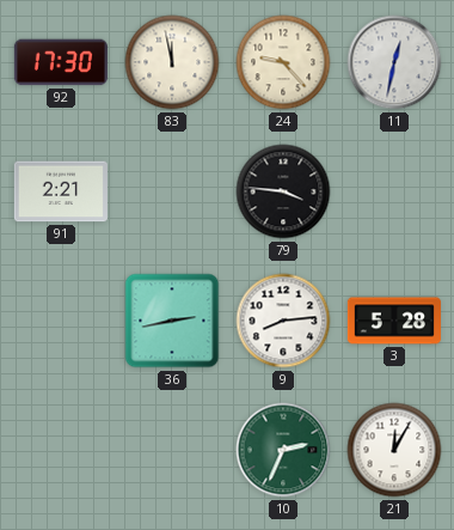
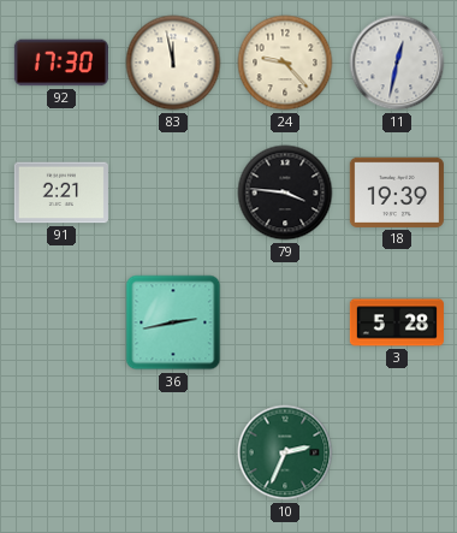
18: none -> 19:39 (397, 193)
9: 8:14 -> none (283, 321)
21: 12:05 -> none (394, 450)
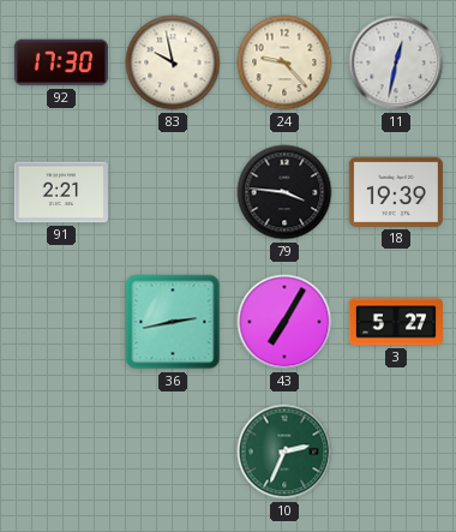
83: 11:58 -> 9:58 (173, 62)
43: none -> 7:05 (284, 322)
3: 5:28 -> 5:27 (396, 322)
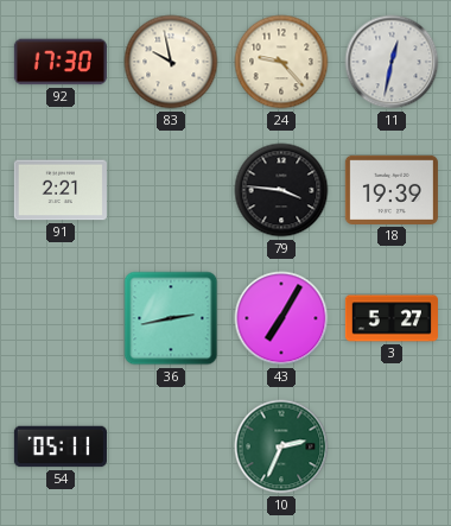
54: none -> 05:11 (61, 446)
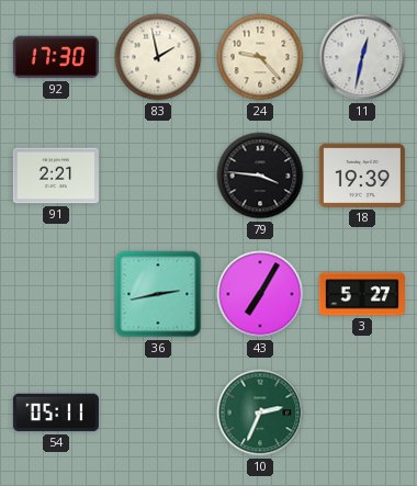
83: 9:58 -> 1:58 (158, 57)
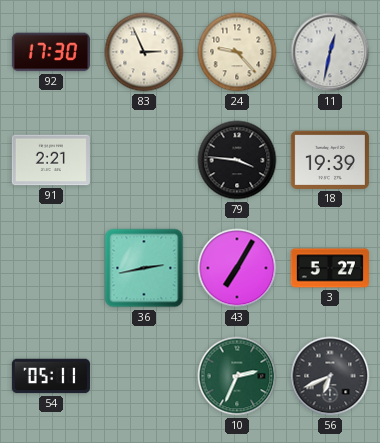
83: 1:58 -> 2:56 (144, 52)
56: none -> 6:41 (330, 376)
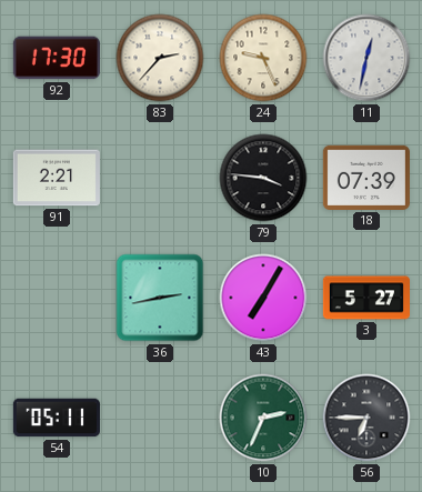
83: 2:56 -> 2:37 (160, 58)
24: 9:23 -> 9:26 (263, 58)
18: 19:39 -> 07:39 (366, 178)
56: 6:41 -> 6:45 (366, 418)
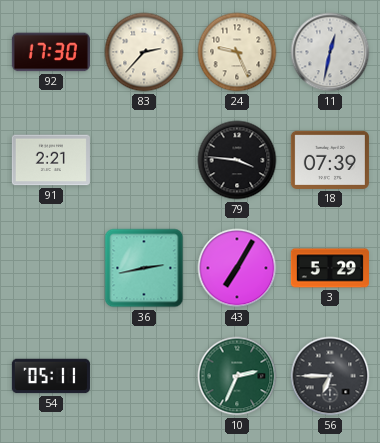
3: 5:27 -> 5:29 (330, 268)
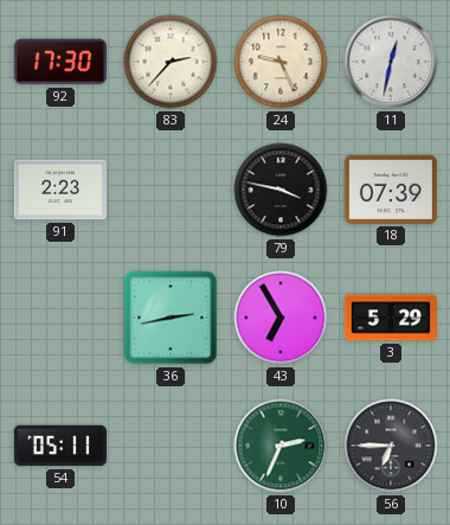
91: 2:21 -> 2:23 (60, 190)
79: 3:46 -> 3:47 (281, 190)
43: 7:05 -> 6:55 (281, 318)
